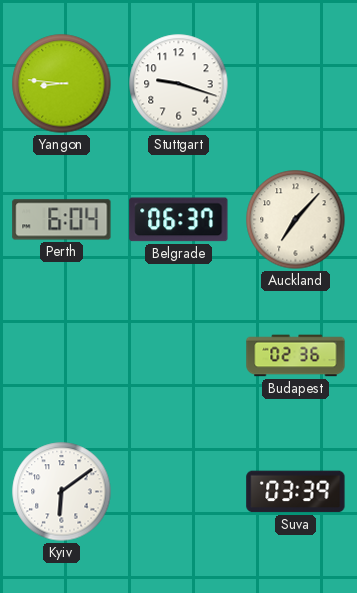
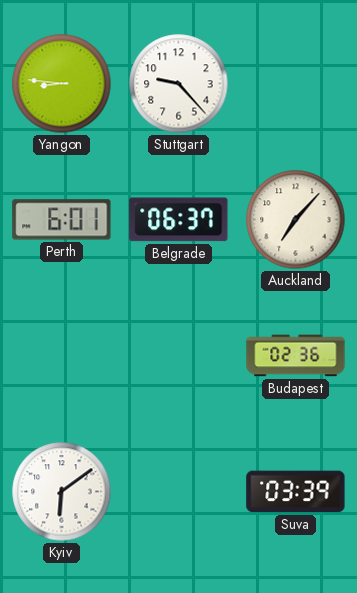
Stuttgart: 9:18 -> 9:23 (179, 84)
Perth: 6:04 -> 6:01 (62, 220)
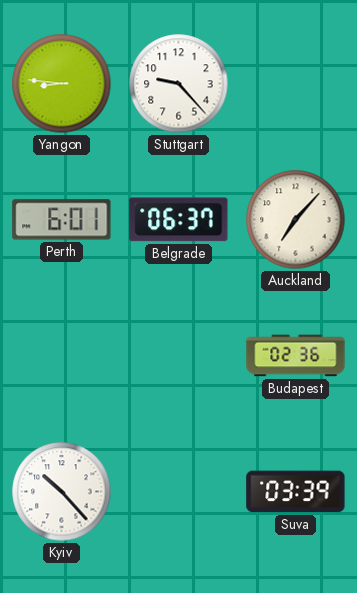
Kyiv: 6:09 -> 10:23 (62, 492)
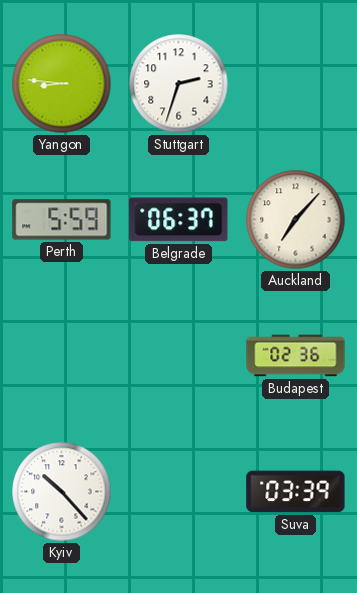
Stuttgart: 9:23 -> 2:33 (179, 84)
Perth: 6:01 -> 5:59 (62, 220)
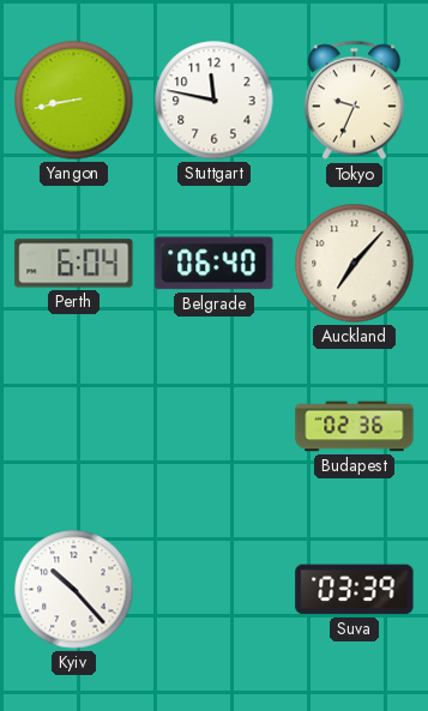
Yangon: 8:46 -> 8:43 (74, 101)
Stuttgart: 2:33 -> 11:47 (215, 101)
Tokyo: none -> 9:34 (354, 101)
Perth: 5:59 -> 6:04 (74, 264)
Belgrade: 06:37 -> 06:40 (215, 264)
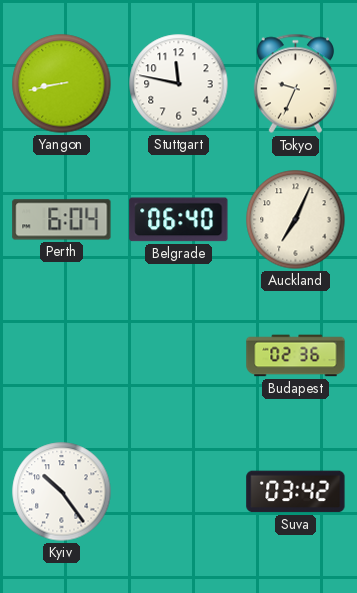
Auckland: 7:07 -> 7:04 (296, 220)
Kyiv: 10:23 -> 10:24 (62, 492)
Suva: 03:39 -> 03:42 (296, 492)
